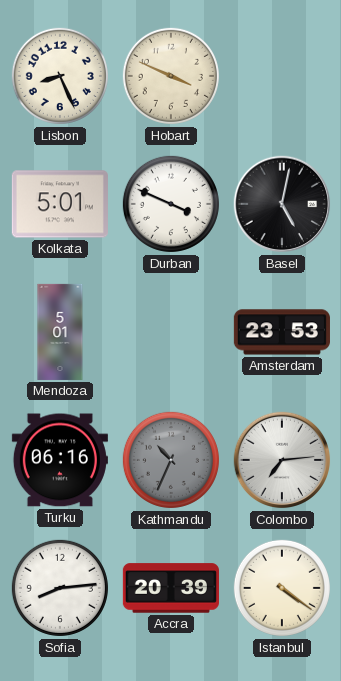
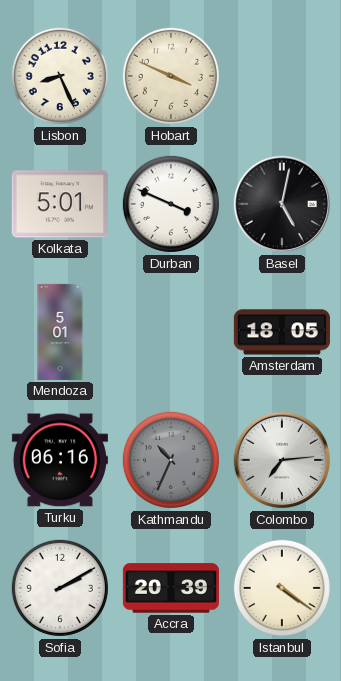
Amsterdam: 23:53 -> 18:05 (282, 332)
Sofia: 8:14 -> 2:10 (60, 588)
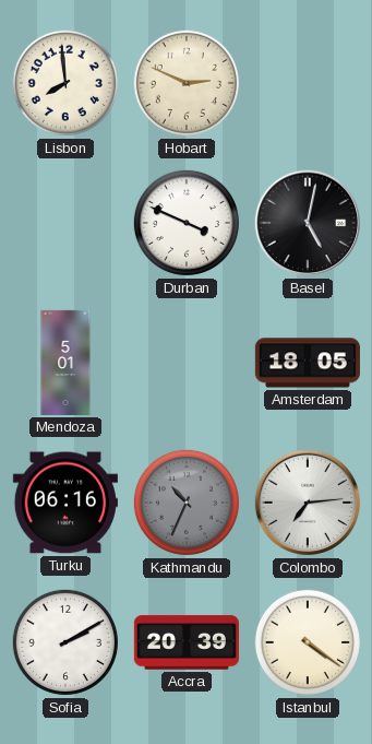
Lisbon: 8:26 -> 7:59 (65, 83)
Hobart: 3:49 -> 2:49 (187, 83)
Kolkata: 5:01 -> none (60, 204)
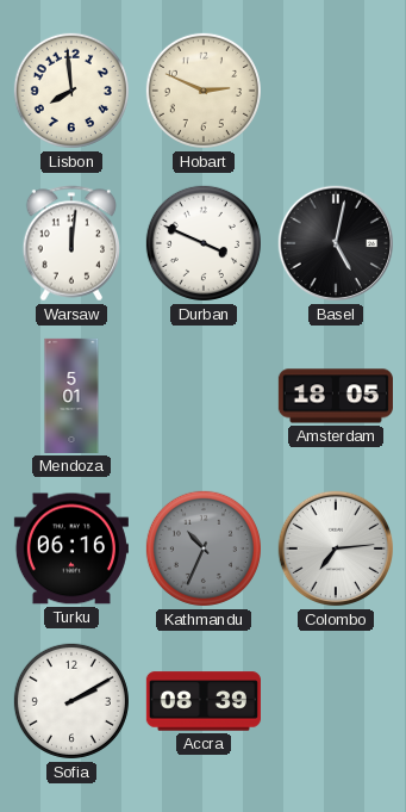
Warsaw: none -> 12:01 (71, 243)
Accra: 20:39 -> 08:39 (204, 701)
Istanbul: 4:21 -> none (308, 642)
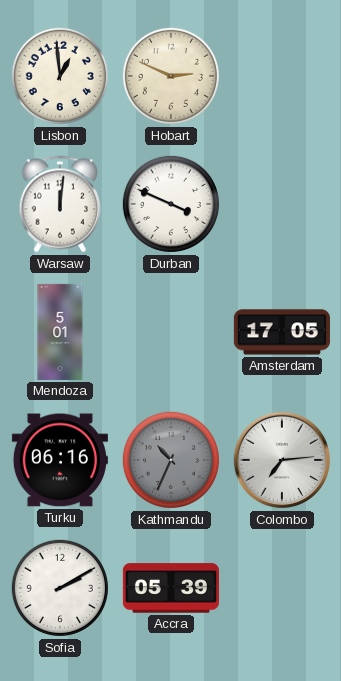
Lisbon: 7:59 -> 12:59 (60, 76)
Basel: 5:02 -> none (336, 243)
Amsterdam: 18:05 -> 17:05 (282, 332)
Accra: 08:39 -> 05:39 (171, 588)
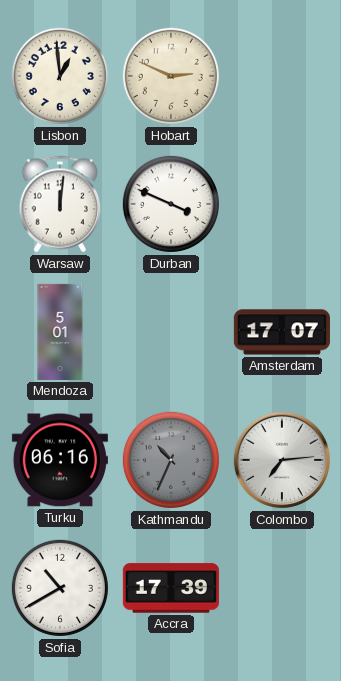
Amsterdam: 17:05 -> 17:07 (282, 332)
Sofia: 2:10 -> 10:40 (60, 588)
Accra: 05:39 -> 17:39 (171, 588)
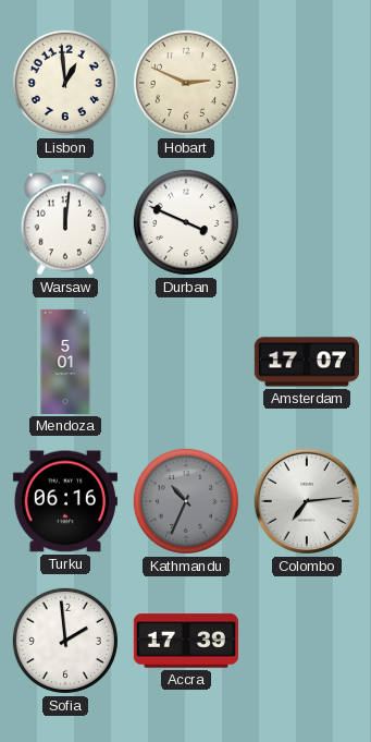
Sofia: 10:40 -> 1:59 (65, 641)
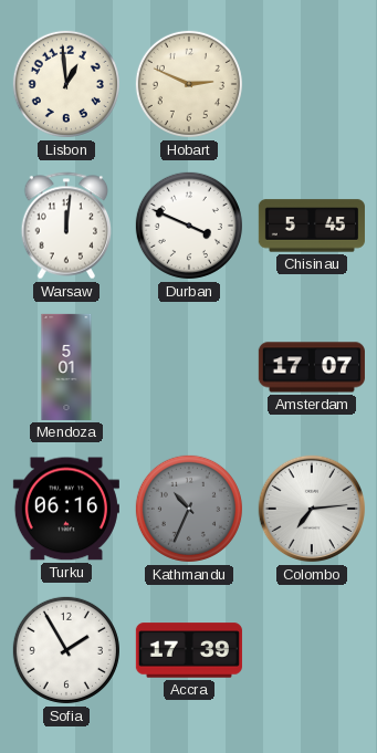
Chisinau: none -> 5:45 (312, 226)
Sofia: 1:59 -> 1:55 (66, 650)
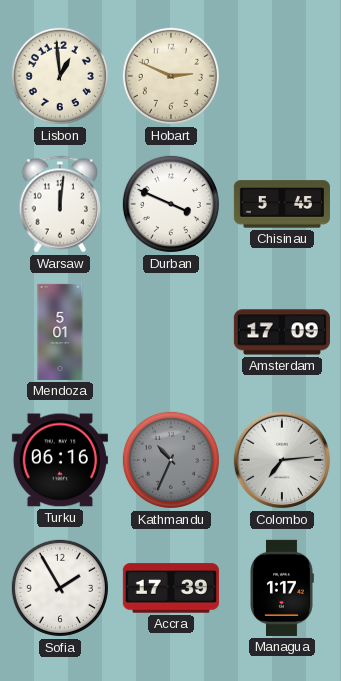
Amsterdam: 17:07 -> 17:09 (282, 332)
Managua: none -> 1:17 (282, 588)
